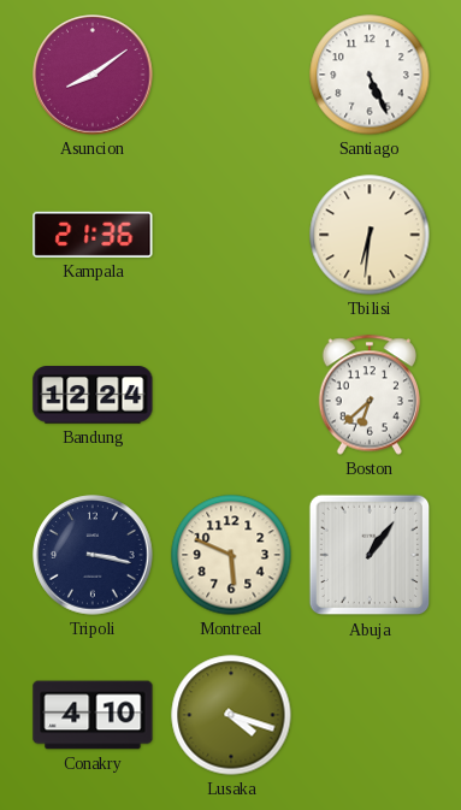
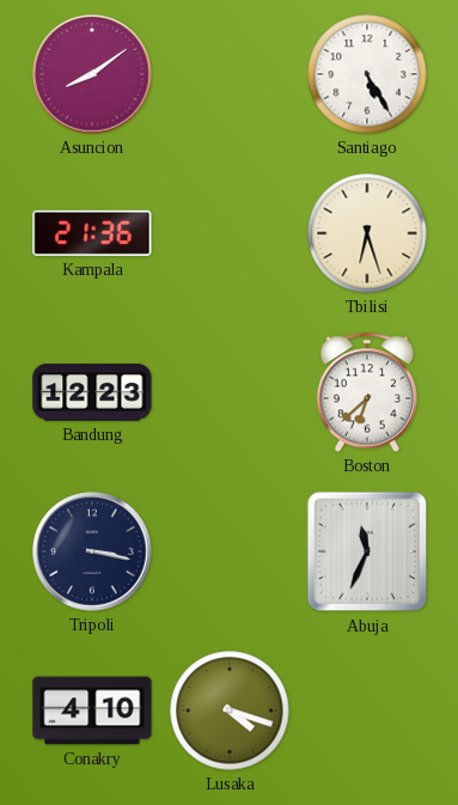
Santiago: 5:26 -> 5:25 (367, 74)
Tbilisi: 6:31 -> 6:27 (367, 233)
Bandung: 12:24 -> 12:23 (92, 392)
Montreal: 5:49 -> none (231, 555)
Abuja: 1:06 -> 11:34 (367, 551)
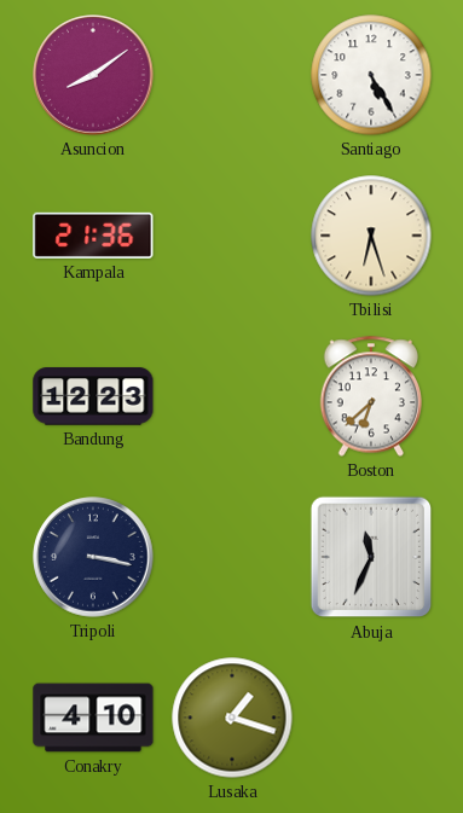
Lusaka: 4:18 -> 1:18 (232, 718)
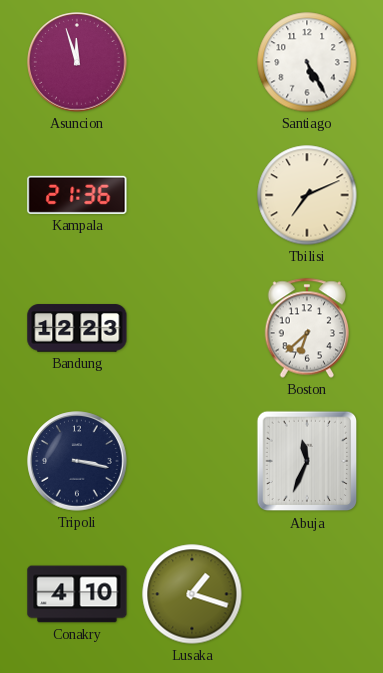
Asuncion: 8:09 -> 11:57 (77, 62)
Tbilisi: 6:27 -> 7:11 (307, 195)
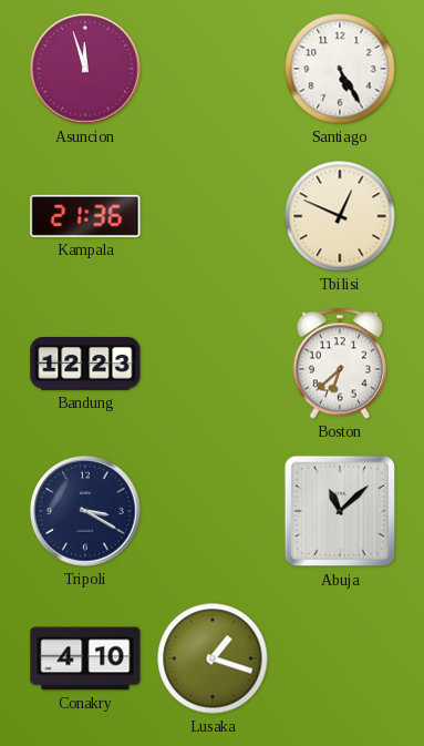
Tbilisi: 7:11 -> 12:49 (340, 216)
Tripoli: 3:17 -> 3:20 (85, 511)
Abuja: 11:34 -> 11:08 (340, 511)
